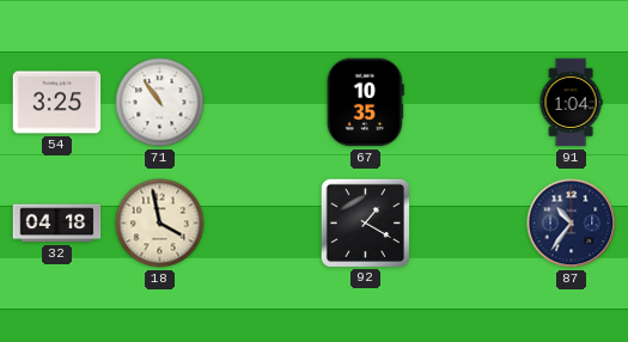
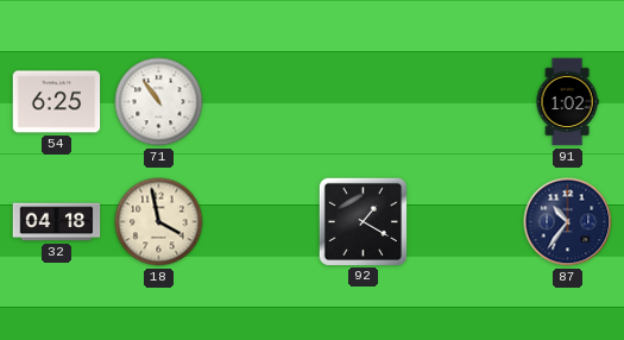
54: 3:25 -> 6:25 (57, 102)
67: 10:35 -> none (365, 103)
91: 1:04 -> 1:02 (567, 102)
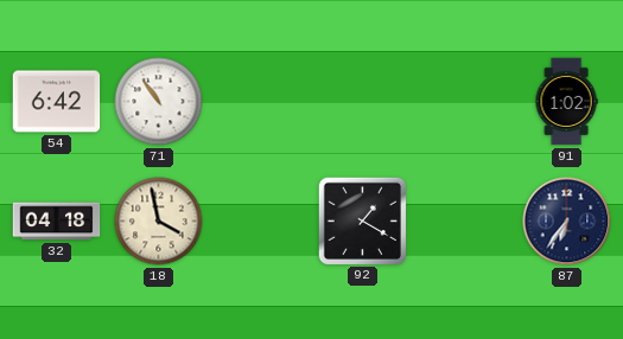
54: 6:25 -> 6:42 (57, 102)
87: 10:36 -> 6:36 (567, 222)
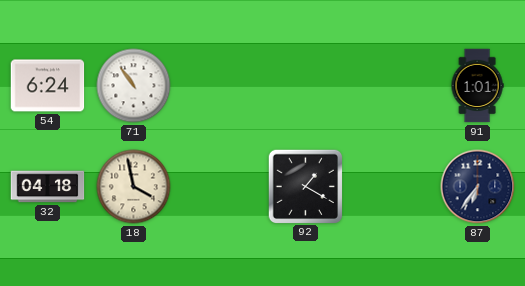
54: 6:42 -> 6:24 (48, 86)
91: 1:02 -> 1:01 (477, 86)
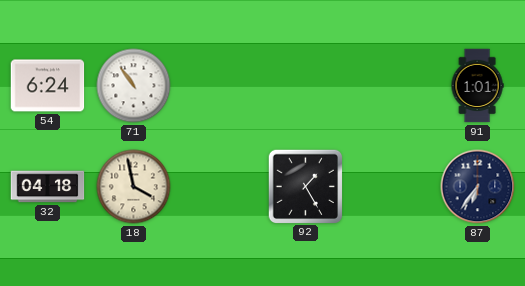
92: 1:20 -> 1:25 (305, 186)
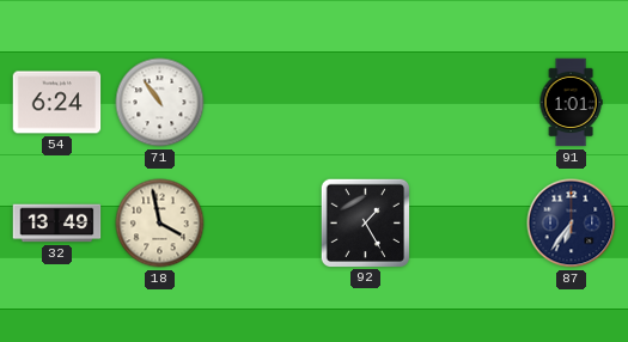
32: 04:18 -> 13:49 (57, 224)
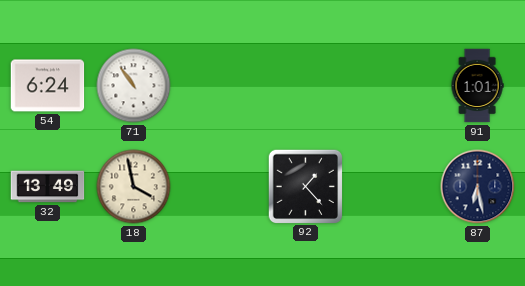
92: 1:25 -> 1:23 (305, 186)
87: 6:36 -> 6:28 (478, 187)
